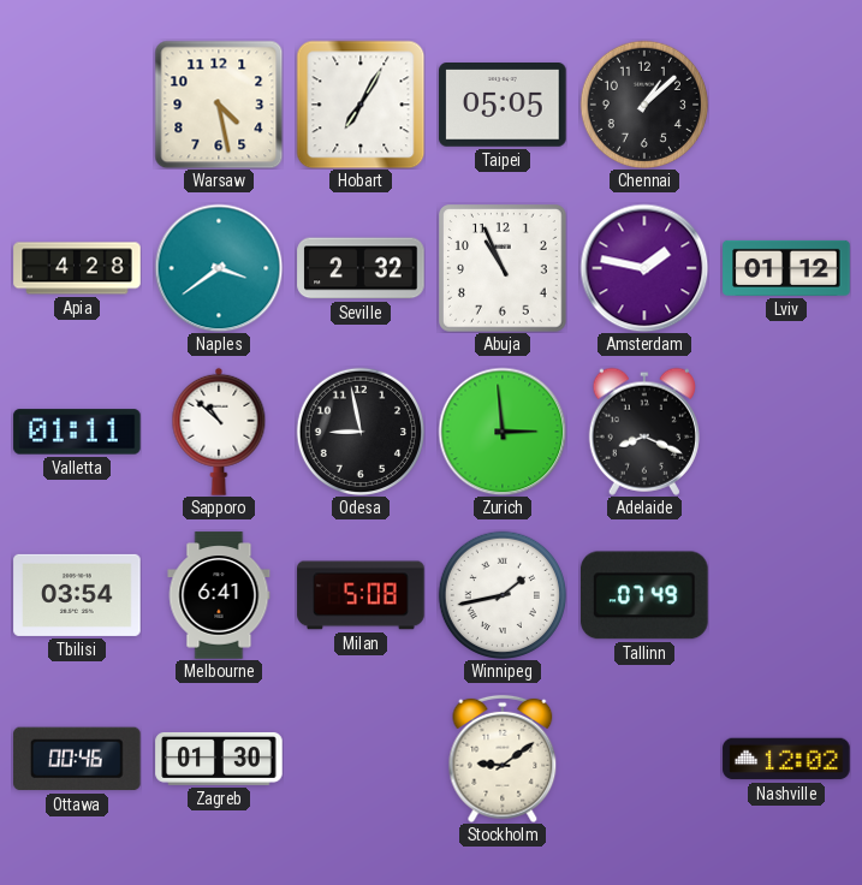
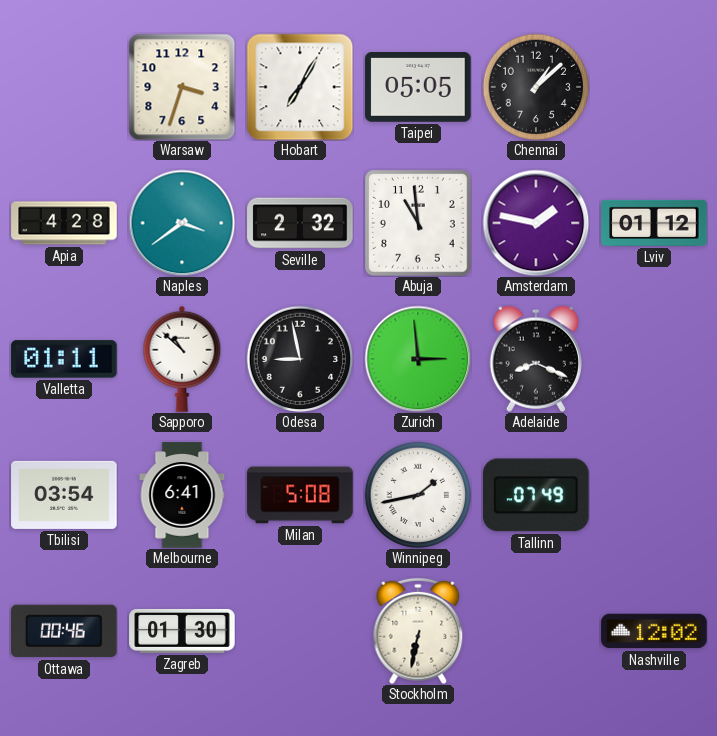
Warsaw: 4:28 -> 3:33 (182, 87)
Abuja: 10:56 -> 10:59 (419, 224)
Stockholm: 9:09 -> 6:32 (418, 631)
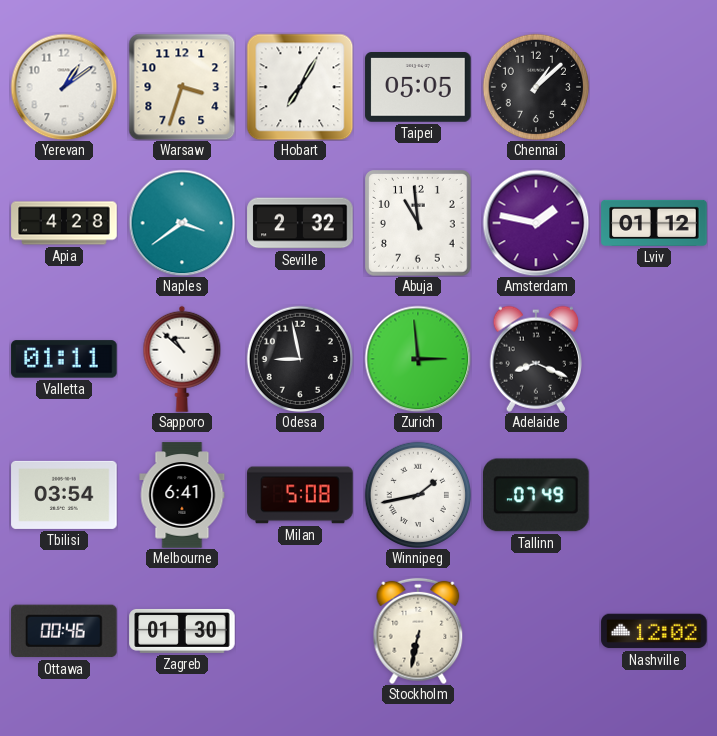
Yerevan: none -> 1:09 (64, 87)
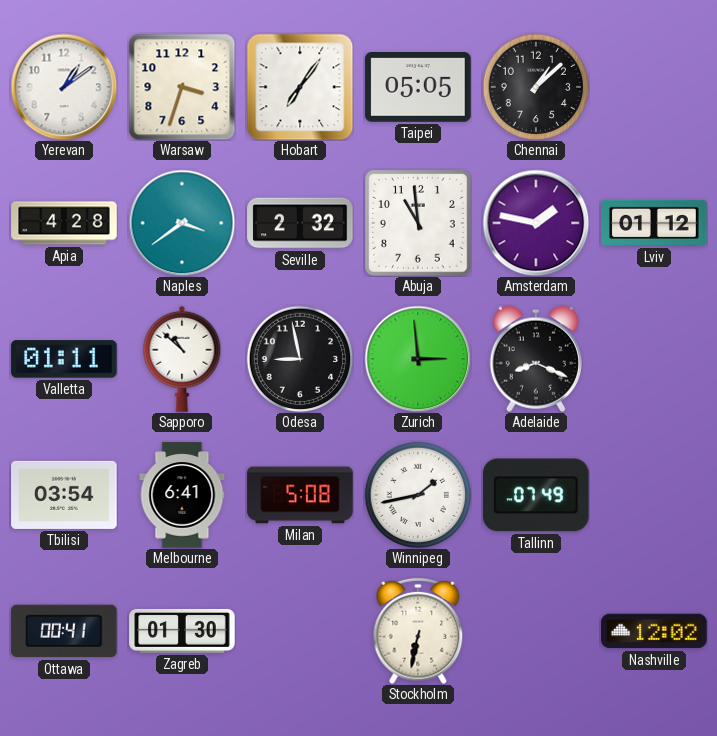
Hobart: 7:05 -> 7:06 (300, 87)
Ottawa: 00:46 -> 00:41 (64, 631)
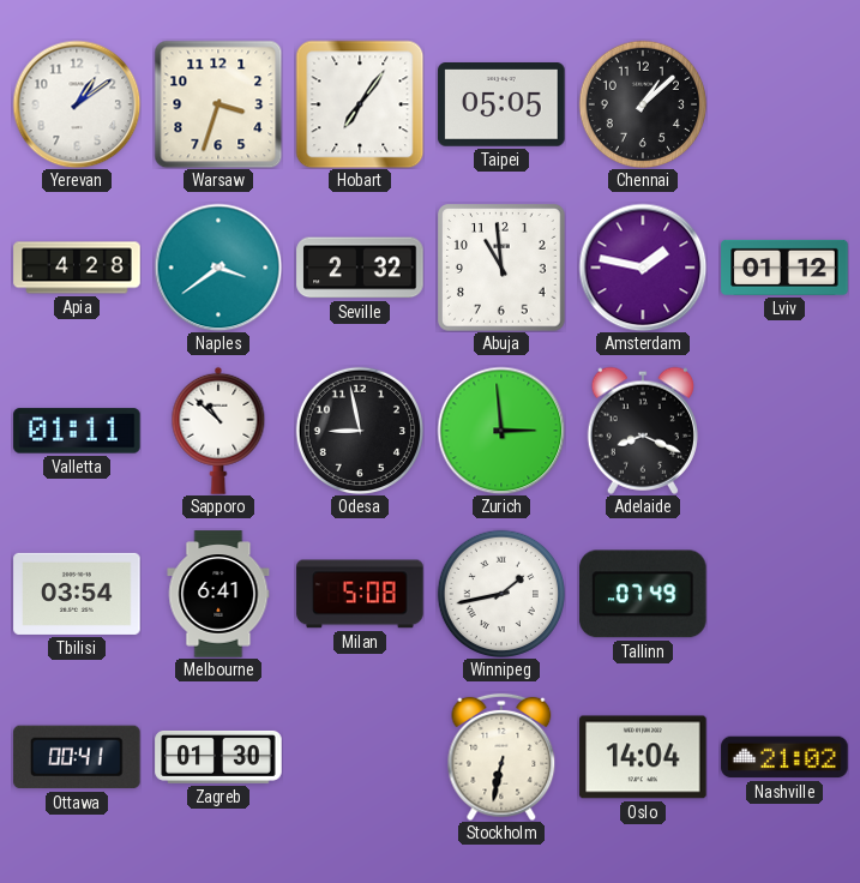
Oslo: none -> 14:04 (643, 757)
Nashville: 12:02 -> 21:02 (784, 757)
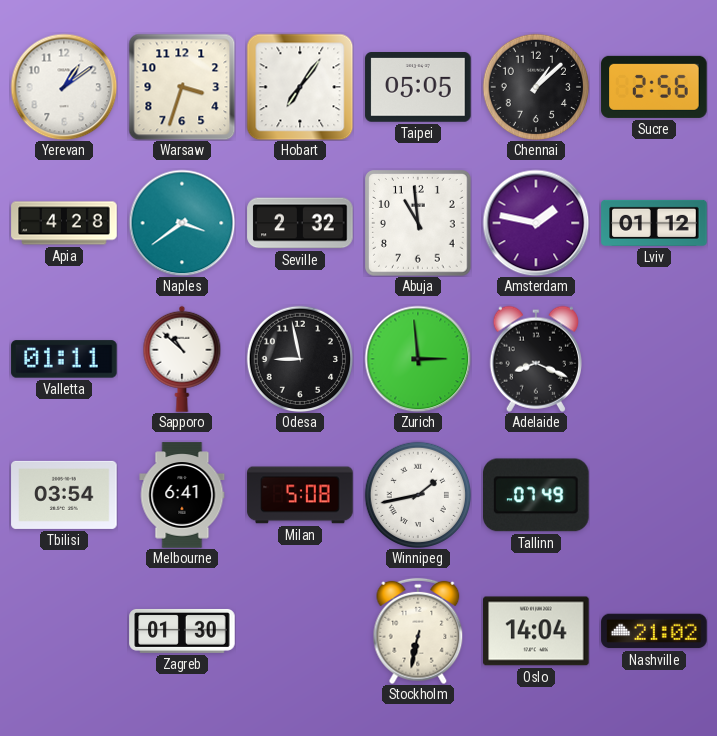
Sucre: none -> 2:56 (654, 87)
Ottawa: 00:41 -> none (77, 757)
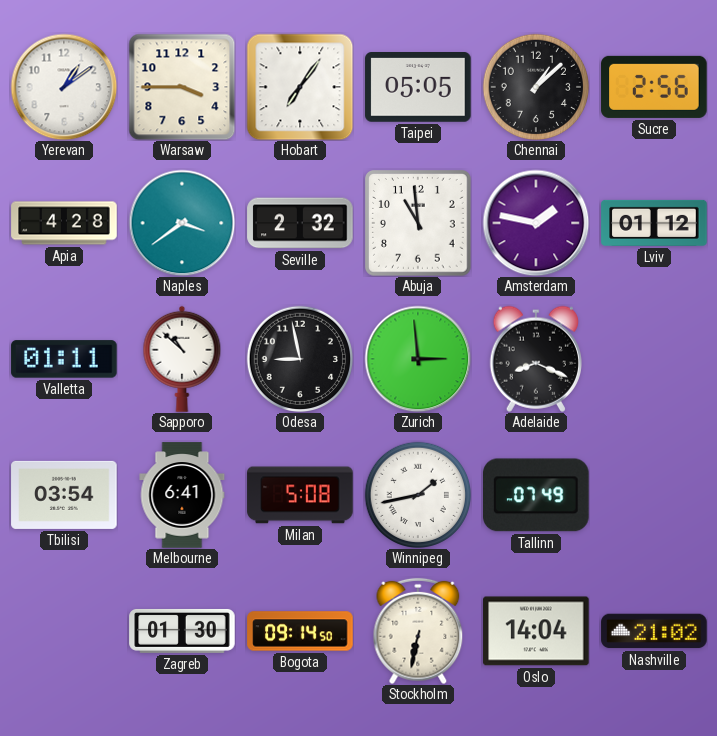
Warsaw: 3:33 -> 3:45 (182, 87)
Bogota: none -> 09:14 (300, 631)
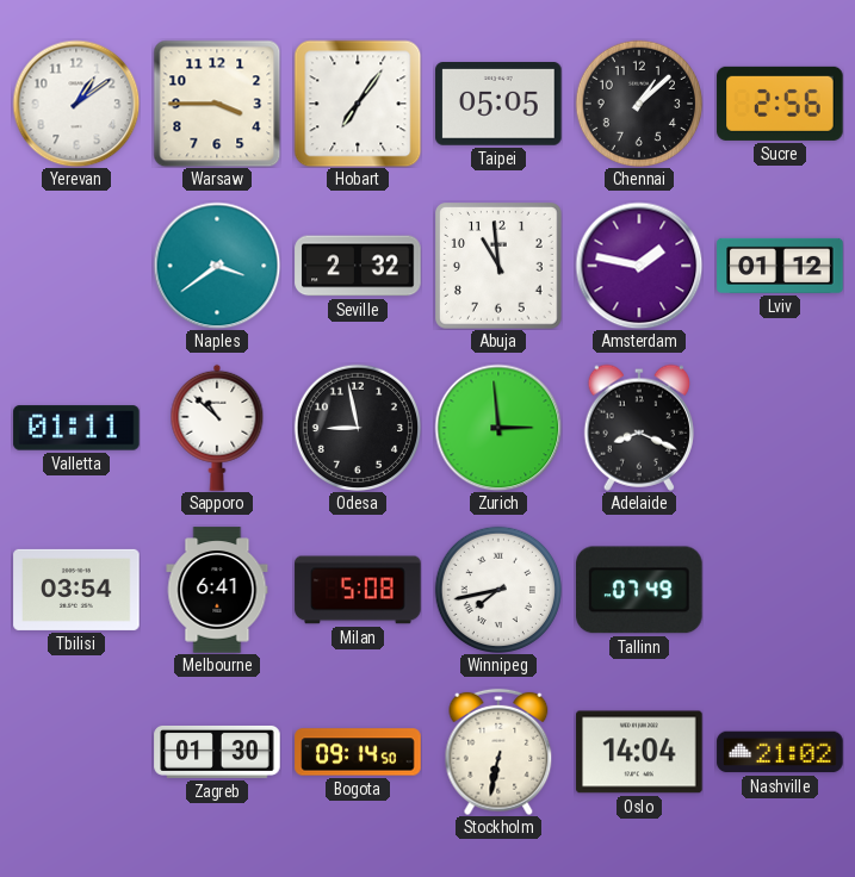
Apia: 4:28 -> none (64, 223)
Winnipeg: 1:43 -> 7:43 (497, 589)
